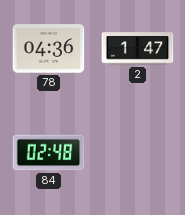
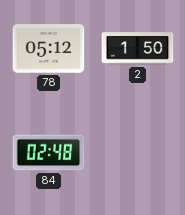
78: 04:36 -> 05:12 (49, 49)
2: 1:47 -> 1:50 (138, 49)
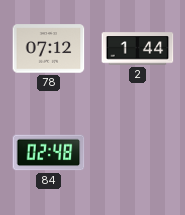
78: 05:12 -> 07:12 (49, 49)
2: 1:50 -> 1:44 (138, 49)
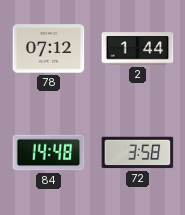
84: 02:48 -> 14:48 (49, 153)
72: none -> 3:58 (138, 153)
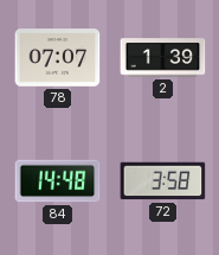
78: 07:12 -> 07:07 (58, 58)
2: 1:44 -> 1:39 (163, 58)
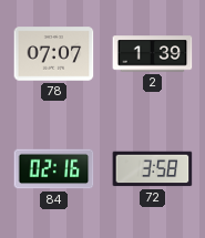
84: 14:48 -> 02:16 (54, 169)
